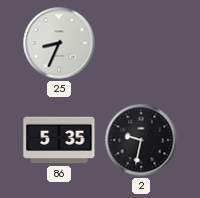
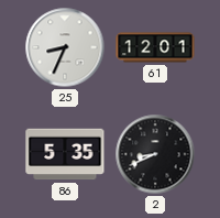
61: none -> 12:01 (155, 47)
2: 9:32 -> 8:41 (155, 154)
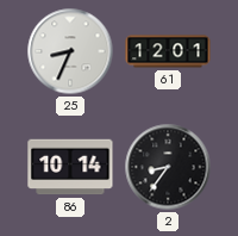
86: 5:35 -> 10:14 (70, 167)
2: 8:41 -> 8:36 (168, 167)
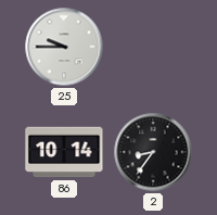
25: 8:34 -> 9:45 (64, 47)
61: 12:01 -> none (168, 51)
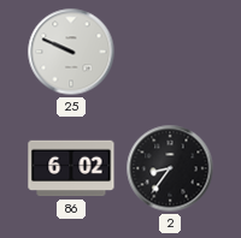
25: 9:45 -> 9:49 (71, 52)
86: 10:14 -> 6:02 (71, 168)
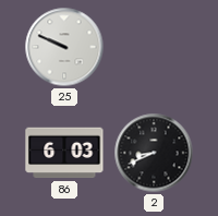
86: 6:02 -> 6:03 (64, 153)
2: 8:36 -> 8:41 (154, 153)
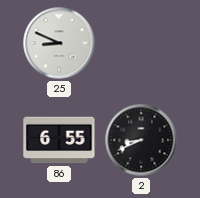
25: 9:49 -> 8:49 (59, 43)
86: 6:03 -> 6:55 (59, 140)
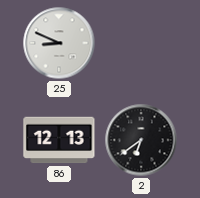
86: 6:55 -> 12:13 (59, 140)
2: 8:41 -> 6:39 (141, 140)
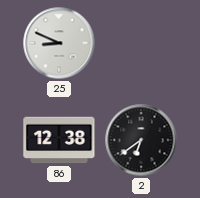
86: 12:13 -> 12:38 (59, 140)
